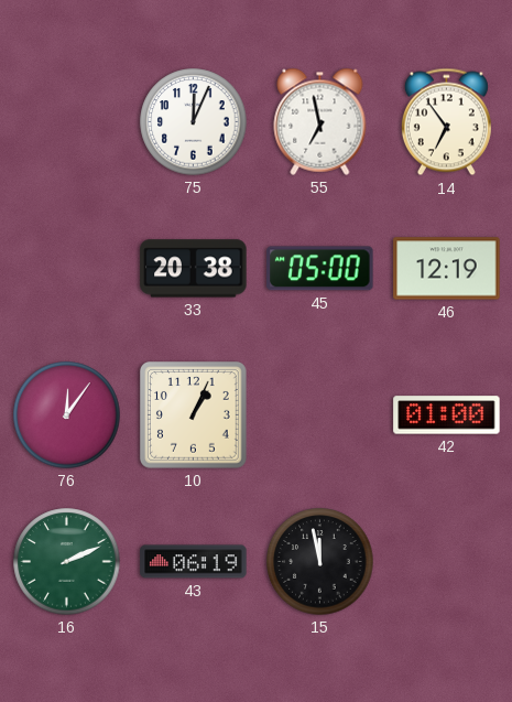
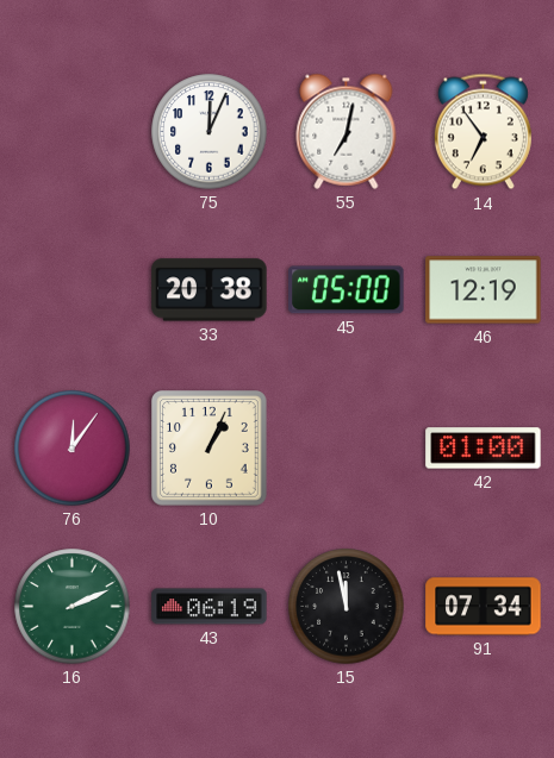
55: 6:58 -> 7:02 (347, 131)
91: none -> 07:34 (484, 607)
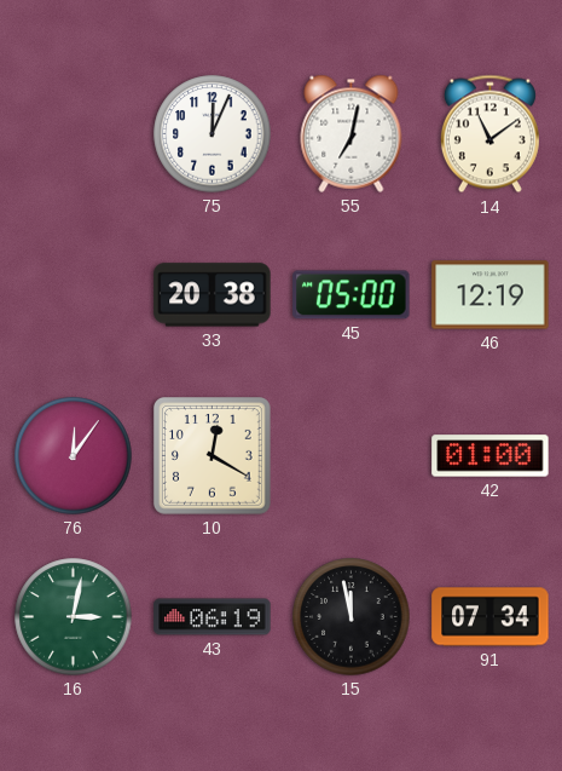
14: 6:54 -> 11:09 (489, 134)
10: 1:04 -> 12:20 (213, 456)
16: 2:11 -> 3:02 (74, 617)
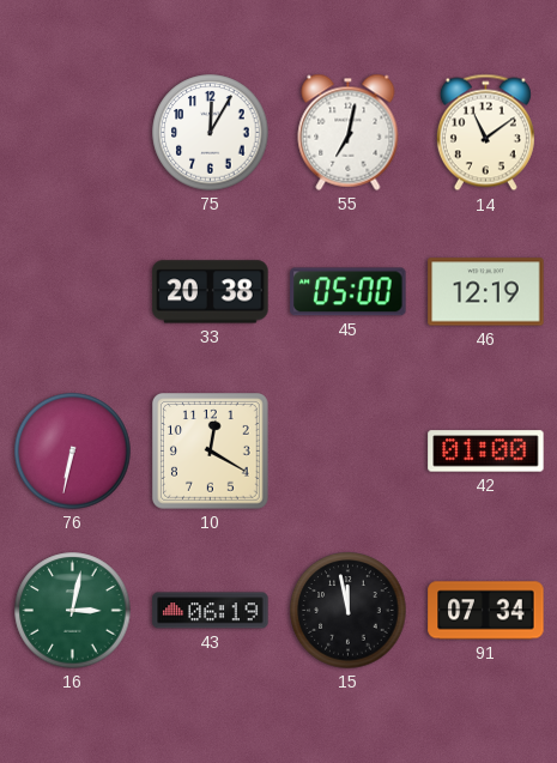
75: 12:04 -> 12:05 (211, 133)
76: 12:06 -> 6:32 (73, 452)
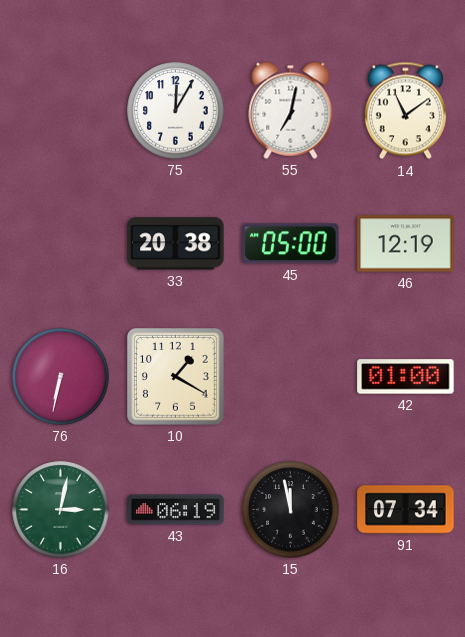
10: 12:20 -> 1:20 (176, 377)
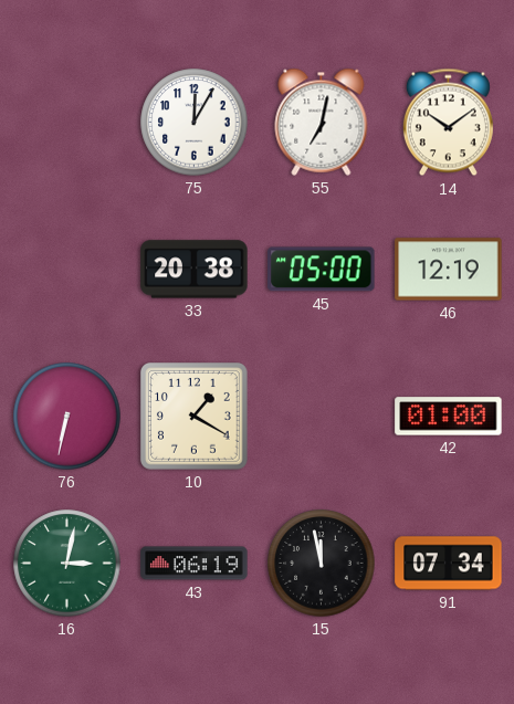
14: 11:09 -> 10:09 (448, 123)
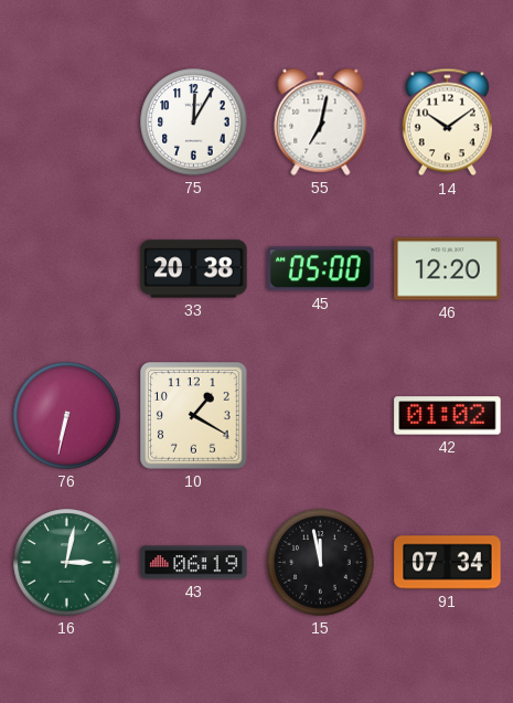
46: 12:19 -> 12:20 (448, 269)
42: 01:00 -> 01:02 (448, 416)
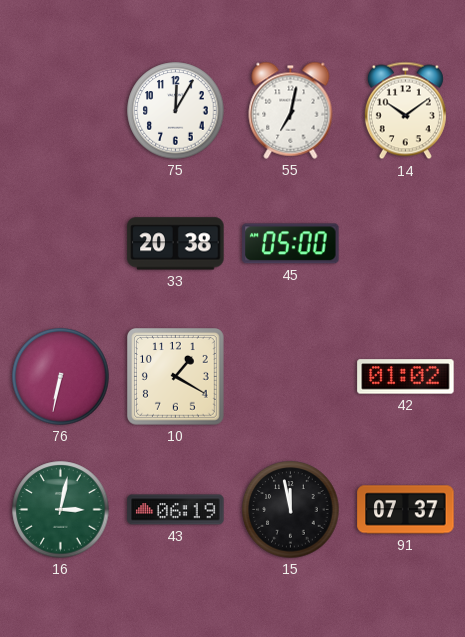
46: 12:20 -> none (448, 269)
91: 07:34 -> 07:37 (406, 510)
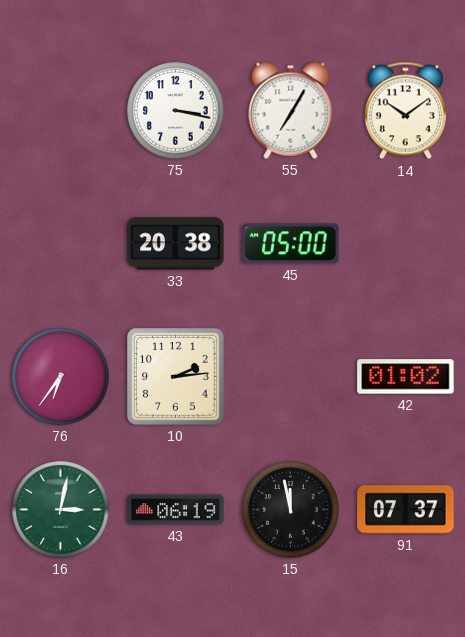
75: 12:05 -> 3:17 (176, 111)
55: 7:02 -> 7:05 (291, 110)
76: 6:32 -> 6:36 (61, 377)
10: 1:20 -> 2:14 (176, 377)
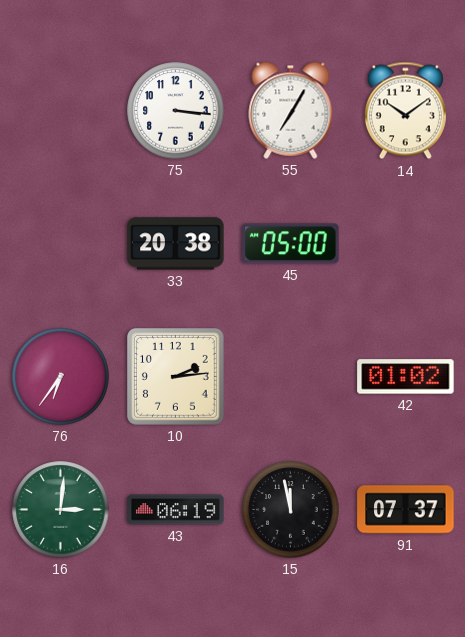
75: 3:17 -> 3:16 (176, 111)
16: 3:02 -> 3:01 (61, 510)
